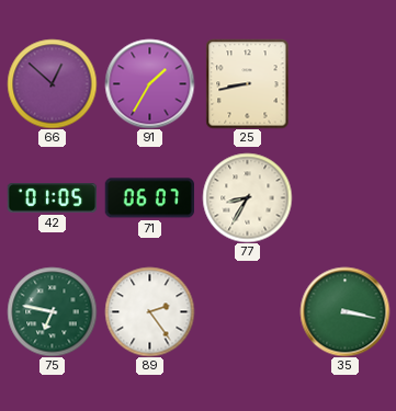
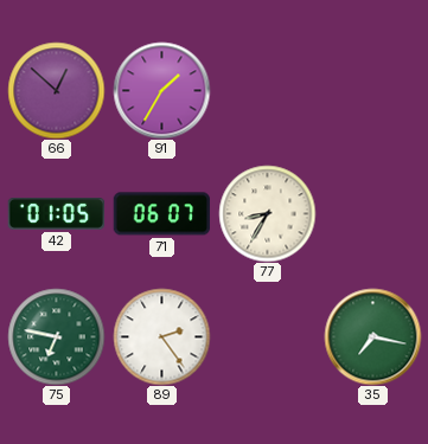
25: 8:43 -> none (248, 83)
35: 3:17 -> 7:17 (372, 336)
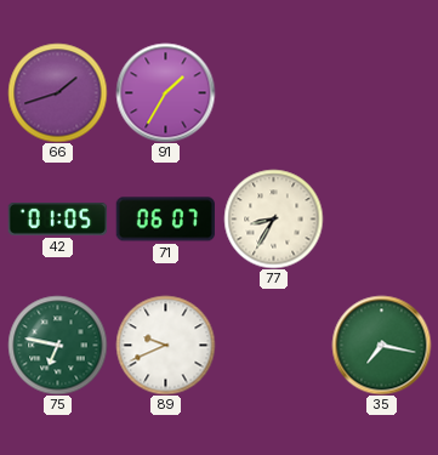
66: 12:52 -> 1:42 (57, 92)
89: 2:24 -> 9:41 (165, 345)
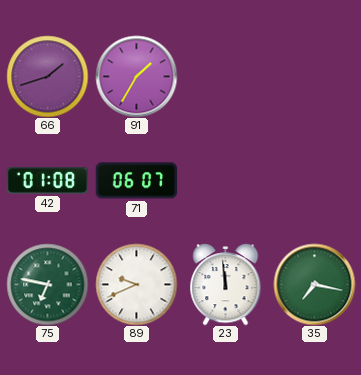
42: 01:05 -> 01:08 (47, 181)
77: 8:35 -> none (273, 218)
23: none -> 11:59 (226, 284)
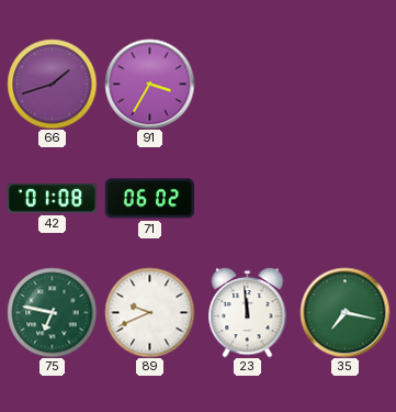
91: 1:35 -> 3:35 (149, 83)
71: 06:07 -> 06:02 (149, 199)
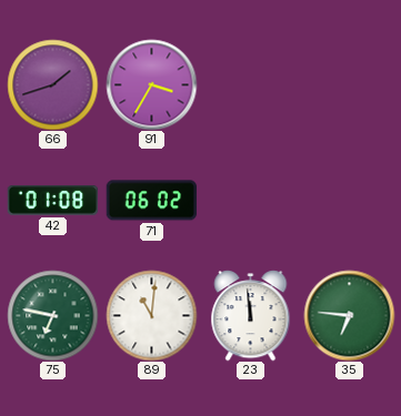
89: 9:41 -> 11:01 (151, 315)
35: 7:17 -> 6:46 (349, 315)
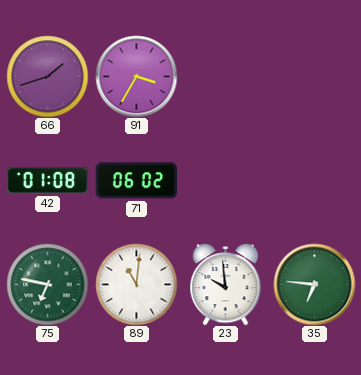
23: 11:59 -> 9:59 (226, 284)
